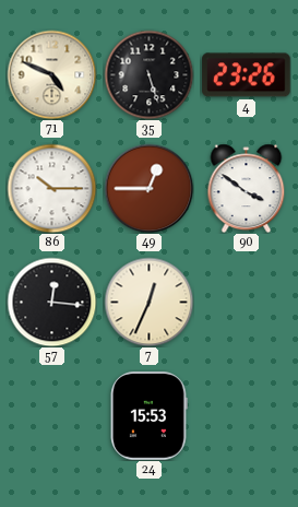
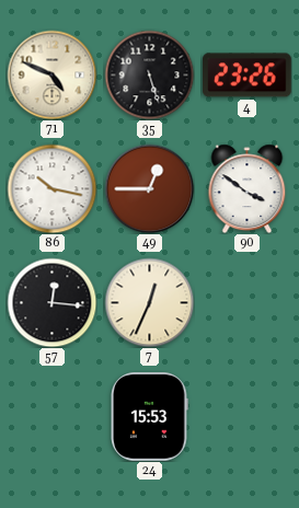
86: 10:15 -> 10:17 (51, 188)
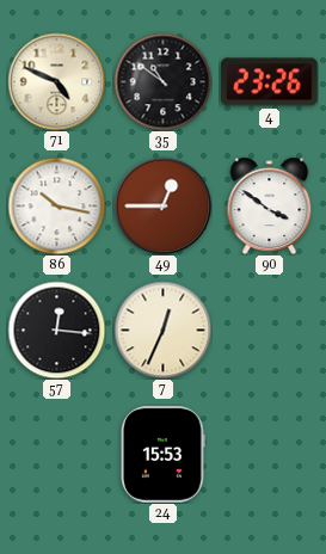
35: 5:27 -> 10:51 (162, 81)
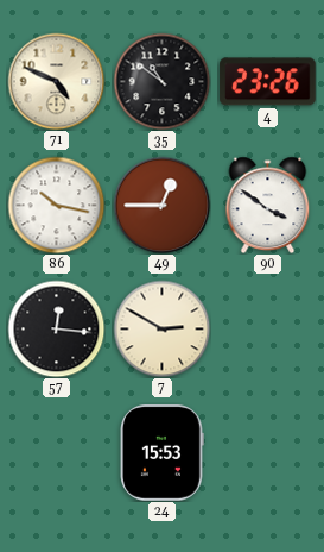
7: 12:34 -> 2:50 (161, 328)
